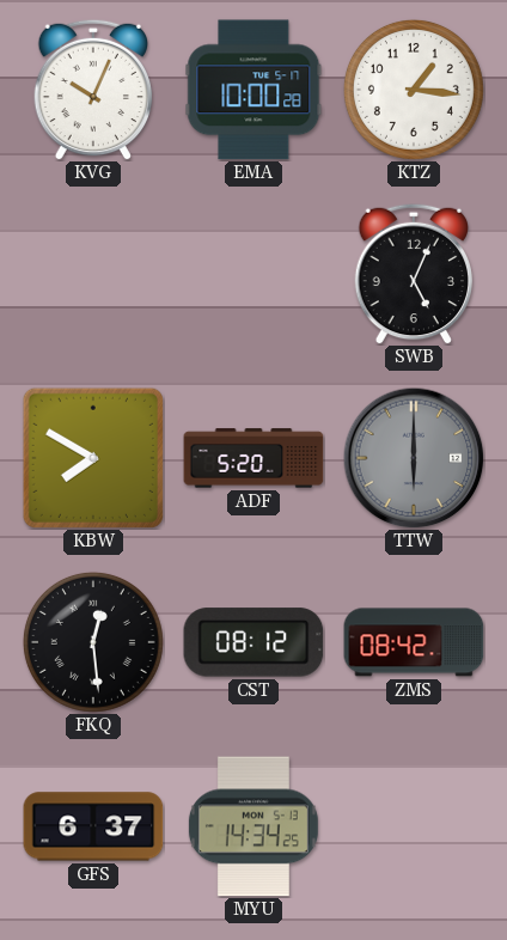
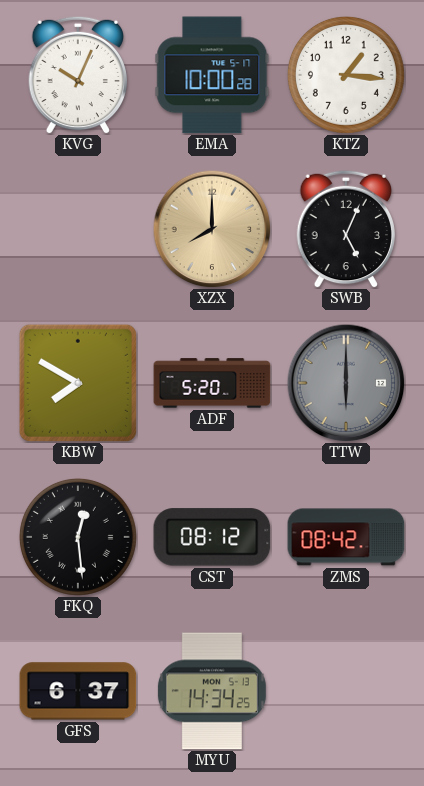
XZX: none -> 8:00 (212, 229)
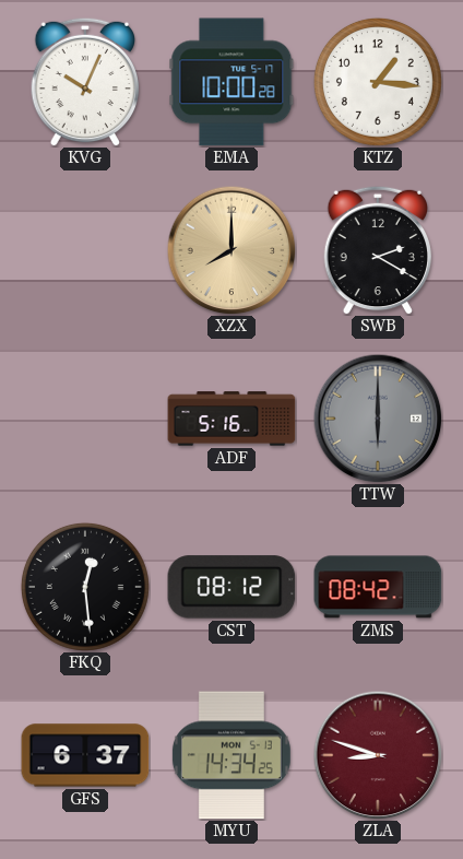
SWB: 5:04 -> 2:20 (378, 250)
KBW: 7:50 -> none (78, 383)
ADF: 5:20 -> 5:16 (231, 419)
ZLA: none -> 8:48 (378, 755)
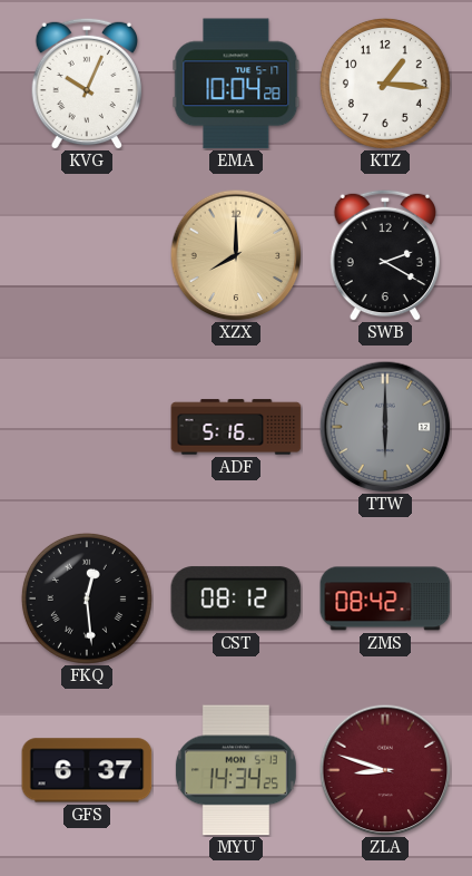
EMA: 10:00 -> 10:04 (236, 84)
